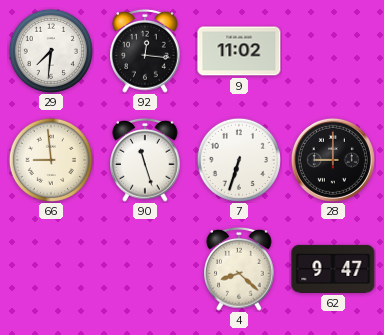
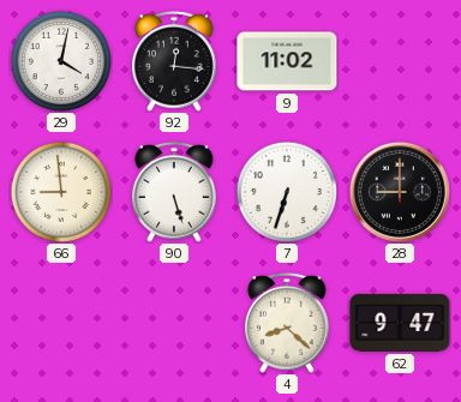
29: 7:31 -> 4:02 (61, 61)
90: 11:27 -> 5:27 (175, 192)
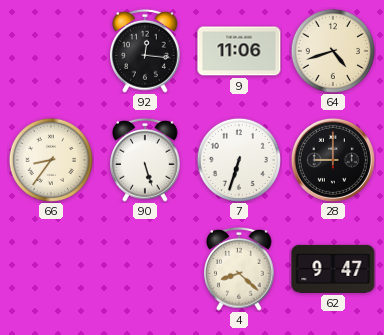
29: 4:02 -> none (61, 61)
9: 11:02 -> 11:06 (239, 51)
64: none -> 4:42 (333, 51)
66: 8:59 -> 8:36 (51, 160)
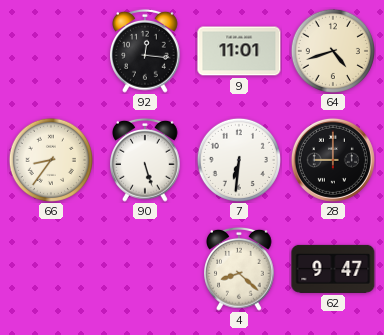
9: 11:06 -> 11:01 (239, 51)
7: 6:33 -> 6:31 (239, 160)
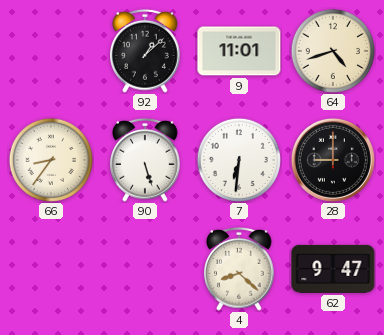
92: 12:16 -> 1:08 (146, 51)
